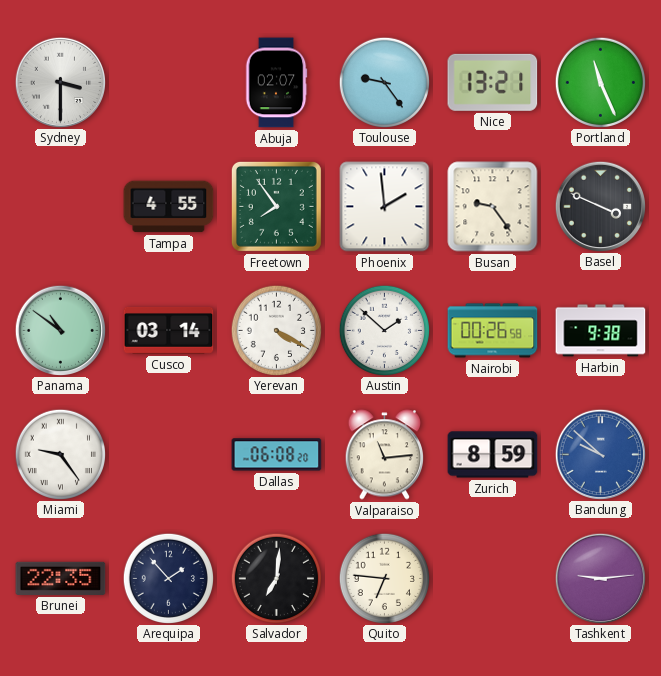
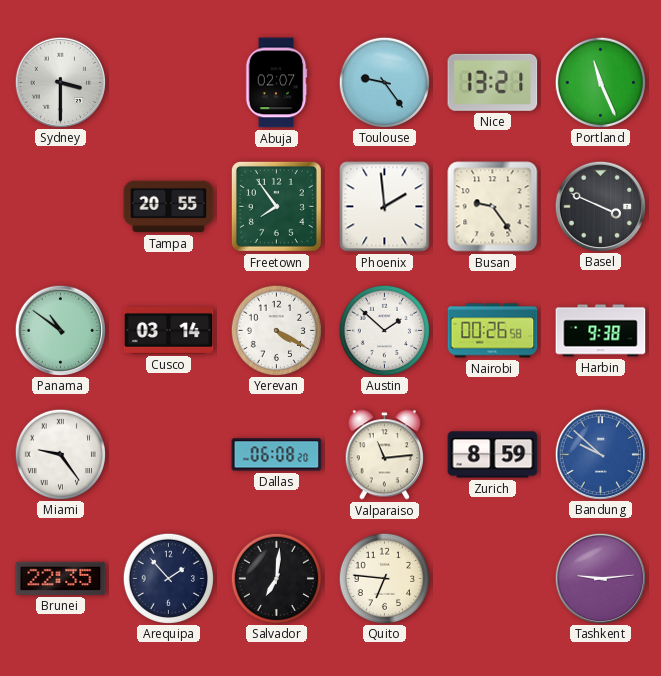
Tampa: 4:55 -> 20:55 (169, 207)
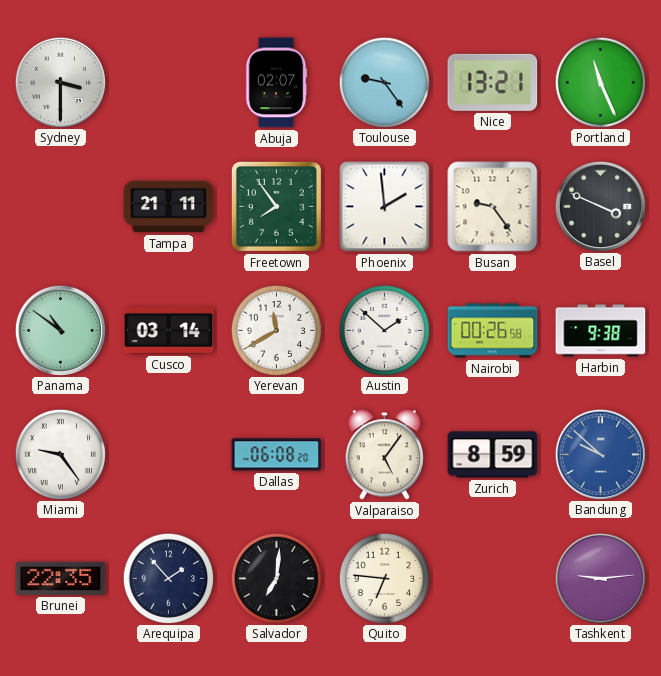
Tampa: 20:55 -> 21:11 (169, 207)
Yerevan: 4:20 -> 11:40 (276, 330)
Valparaiso: 11:14 -> 5:06 (384, 455)
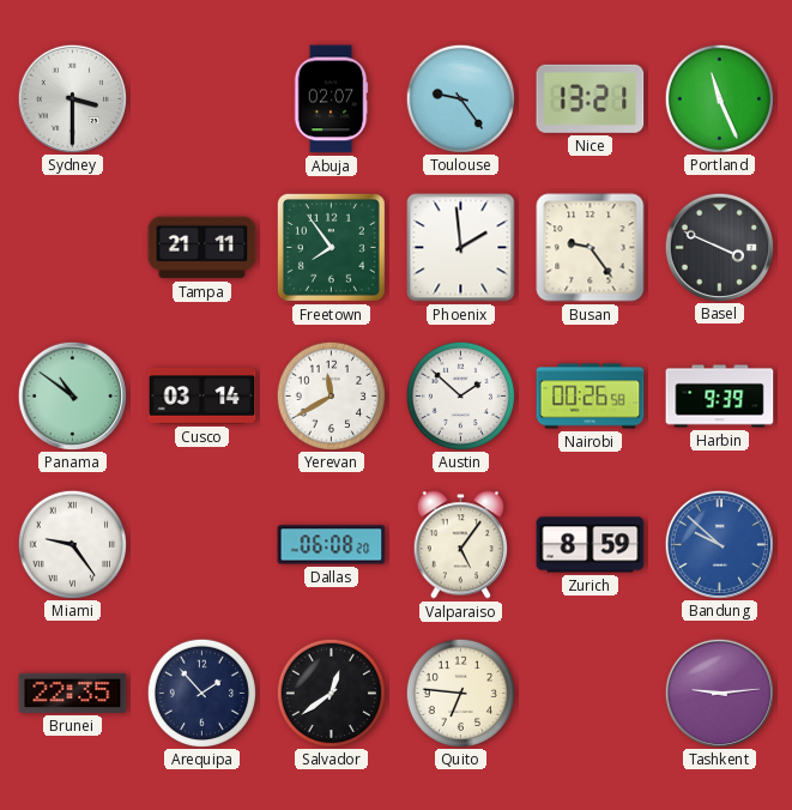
Harbin: 9:38 -> 9:39 (720, 397)
Salvador: 7:01 -> 12:39 (331, 693)
